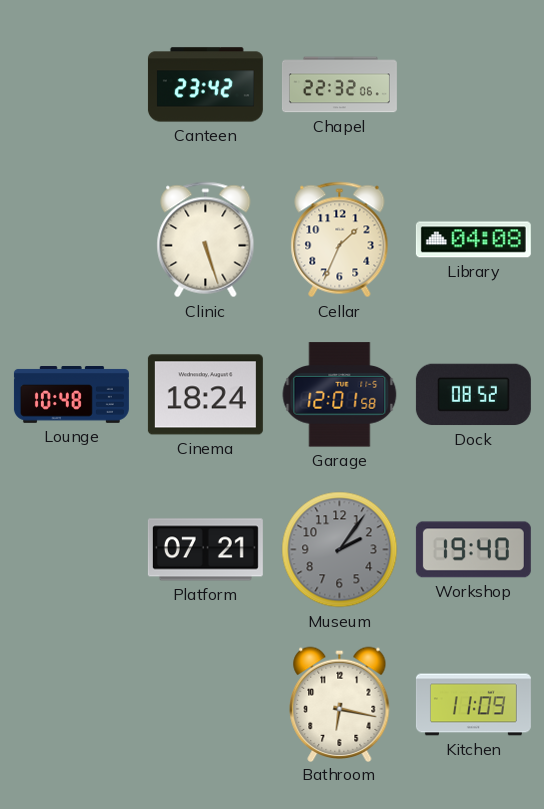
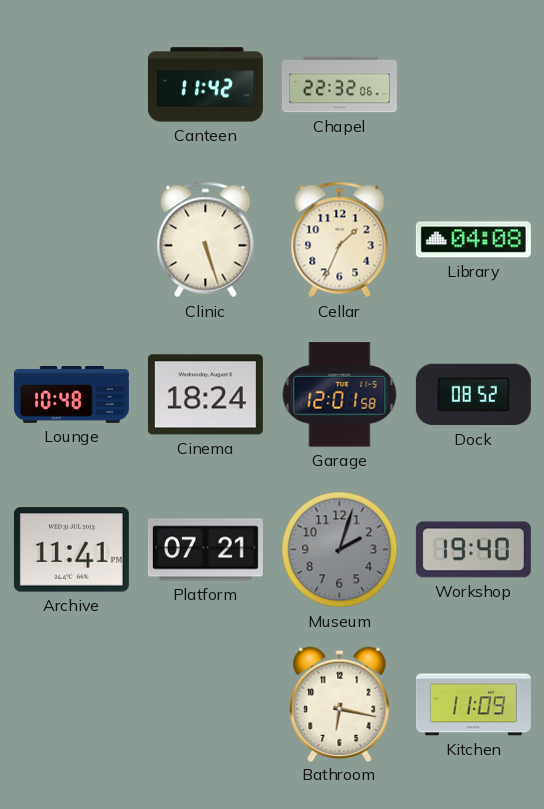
Canteen: 23:42 -> 11:42 (205, 85)
Archive: none -> 11:41 (71, 550)
Museum: 2:06 -> 2:03 (340, 550)
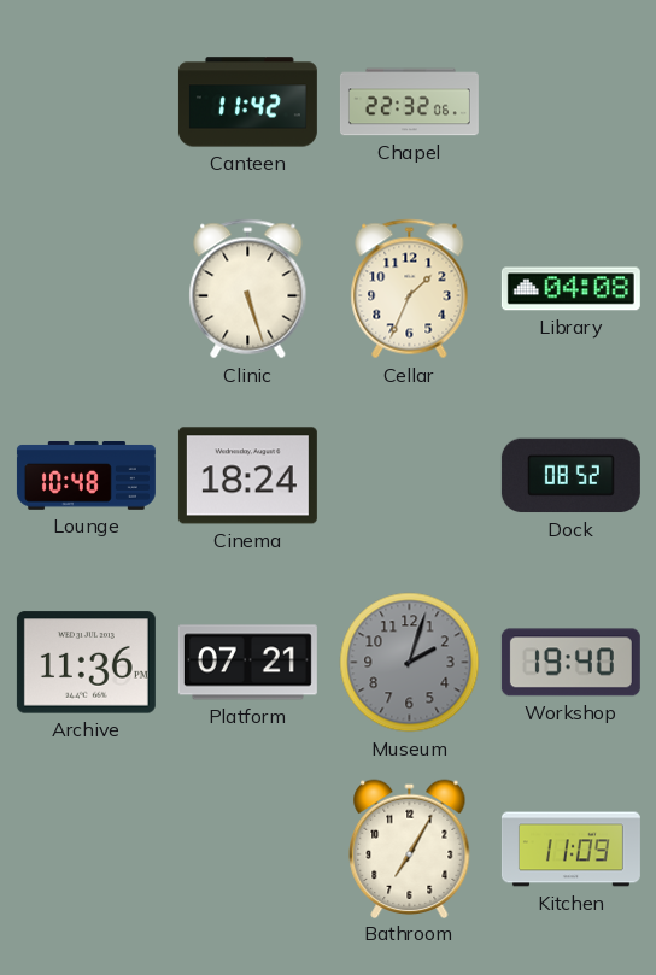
Garage: 12:01 -> none (340, 395)
Archive: 11:41 -> 11:36 (86, 663)
Bathroom: 6:17 -> 7:05 (410, 848)
